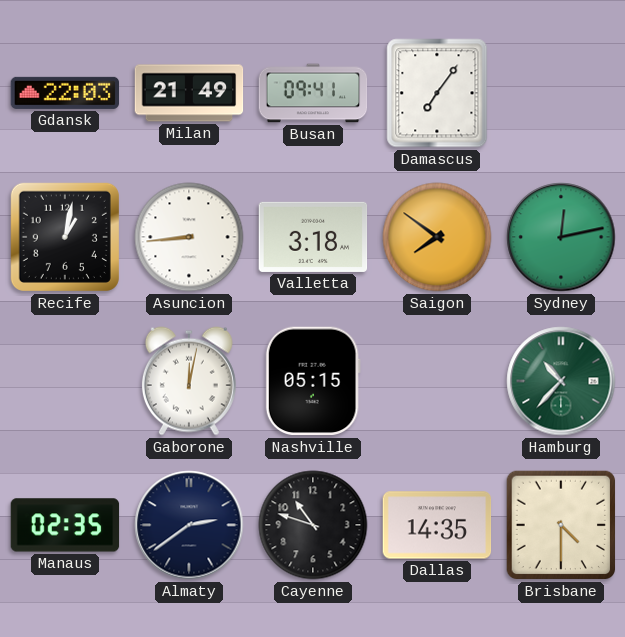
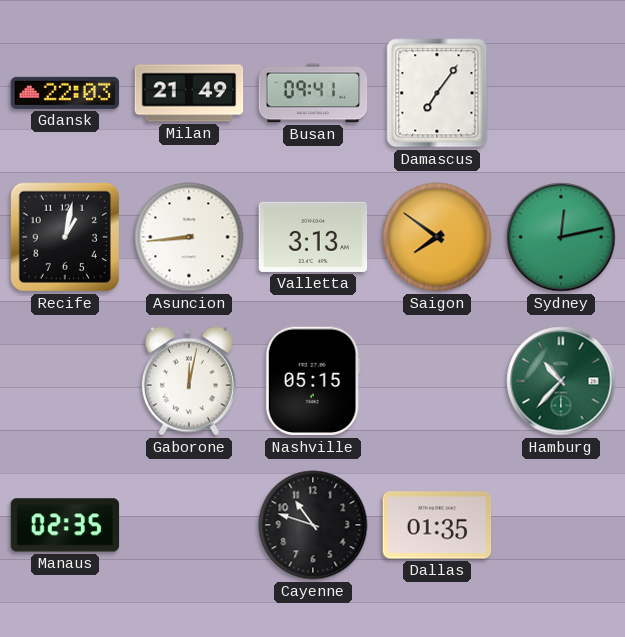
Valletta: 3:18 -> 3:13 (313, 237)
Almaty: 2:39 -> none (189, 525)
Dallas: 14:35 -> 01:35 (437, 525)
Brisbane: 4:30 -> none (561, 525)
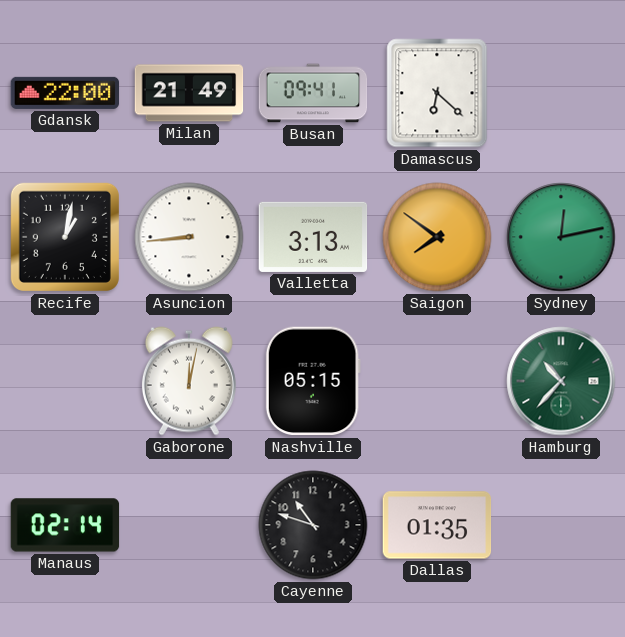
Gdansk: 22:03 -> 22:00 (65, 93)
Damascus: 7:06 -> 6:22 (437, 93)
Manaus: 02:35 -> 02:14 (65, 525)
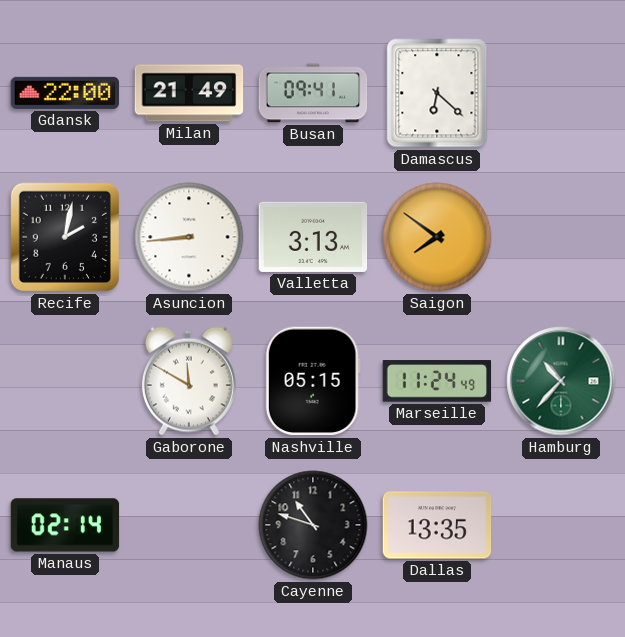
Recife: 1:02 -> 2:02 (65, 237)
Sydney: 12:13 -> none (561, 237)
Gaborone: 12:02 -> 11:50 (189, 381)
Marseille: none -> 11:24 (437, 381)
Dallas: 01:35 -> 13:35 (437, 525)
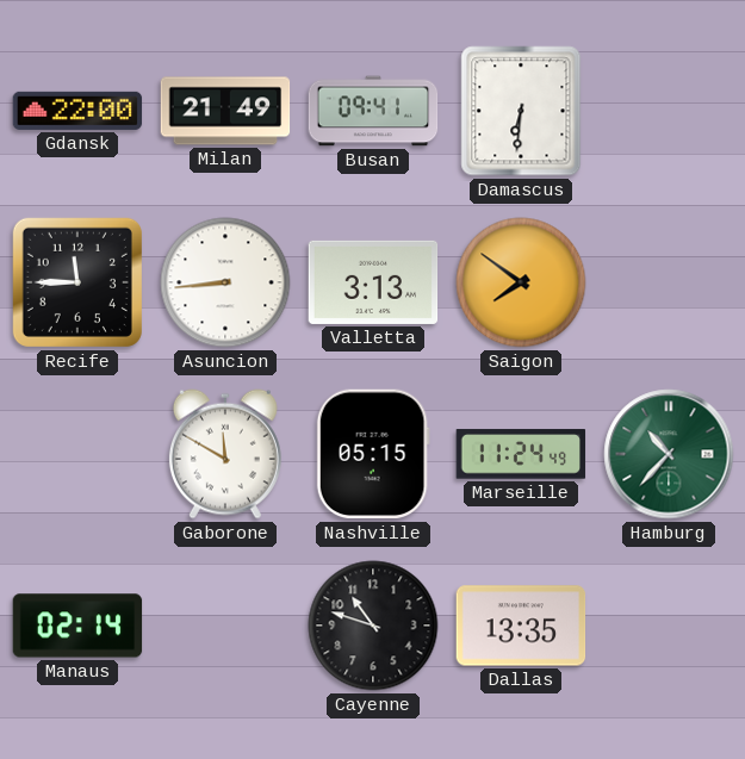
Damascus: 6:22 -> 6:31 (521, 111)
Recife: 2:02 -> 11:45 (77, 282)
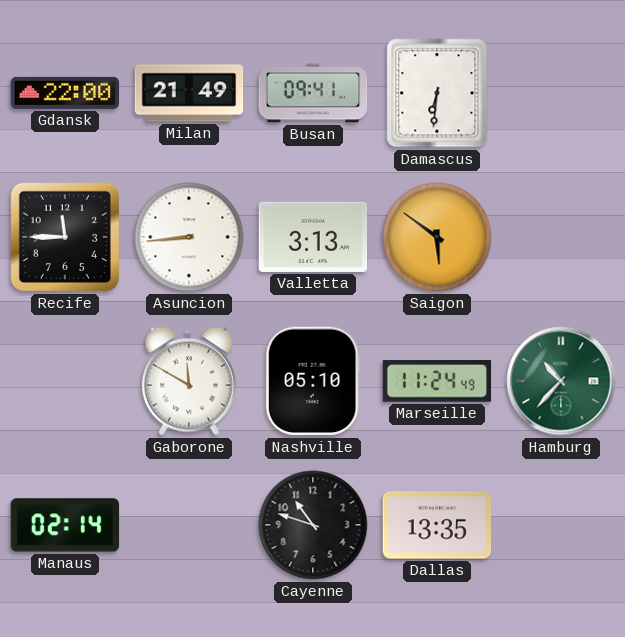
Saigon: 7:51 -> 5:51 (437, 237)
Nashville: 05:15 -> 05:10 (313, 381)
